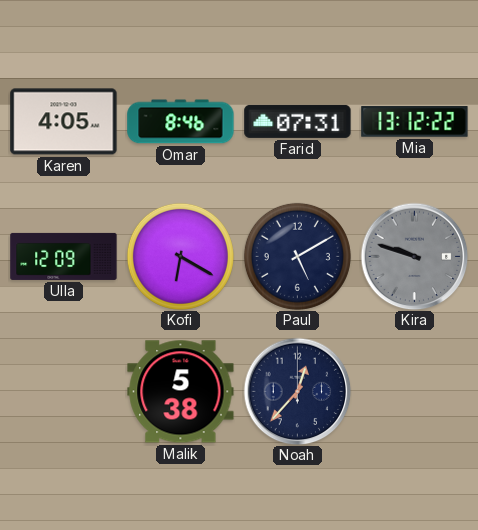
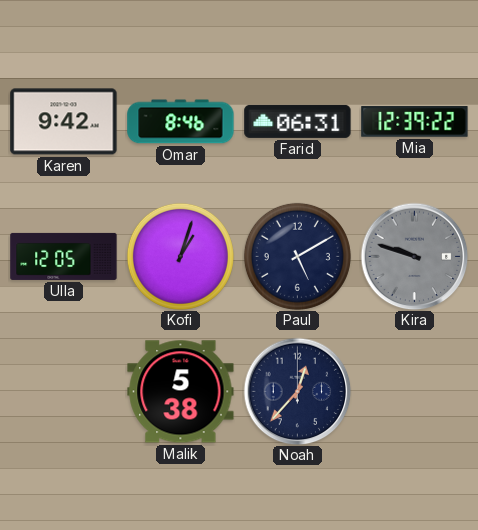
Karen: 4:05 -> 9:42 (64, 122)
Farid: 07:31 -> 06:31 (298, 121)
Mia: 13:12 -> 12:39 (415, 122)
Ulla: 12:09 -> 12:05 (64, 256)
Kofi: 6:20 -> 1:03 (180, 256)
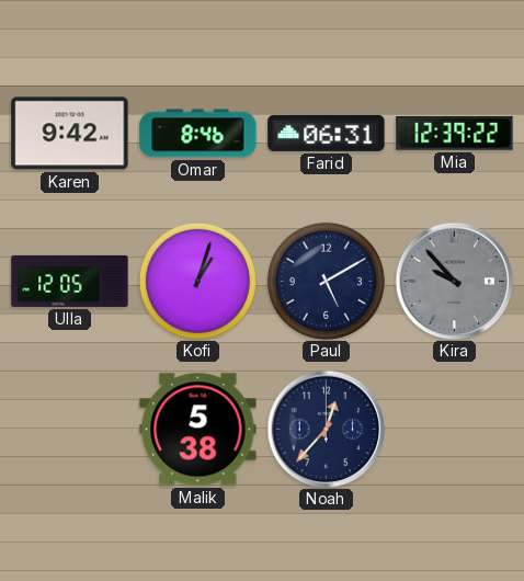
Kira: 9:48 -> 9:53 (454, 281)
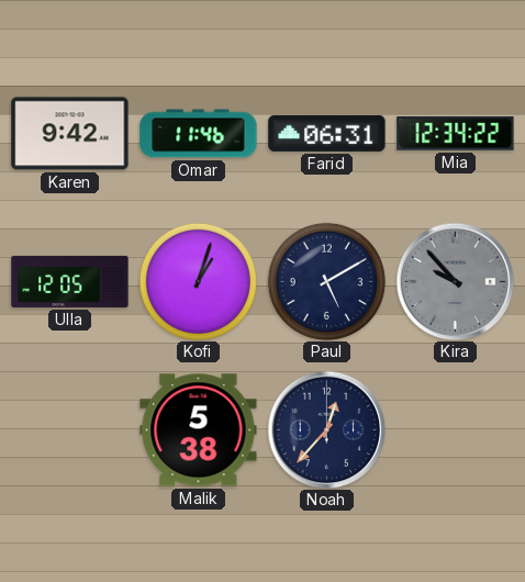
Omar: 8:46 -> 11:46 (199, 134)
Mia: 12:39 -> 12:34 (456, 134)
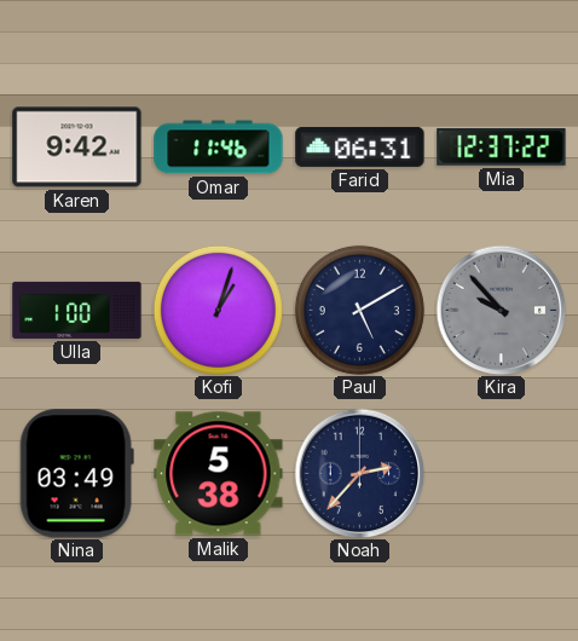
Mia: 12:34 -> 12:37 (502, 148)
Ulla: 12:05 -> 1:00 (77, 310)
Nina: none -> 03:49 (76, 474)
Noah: 12:37 -> 2:37 (359, 473)
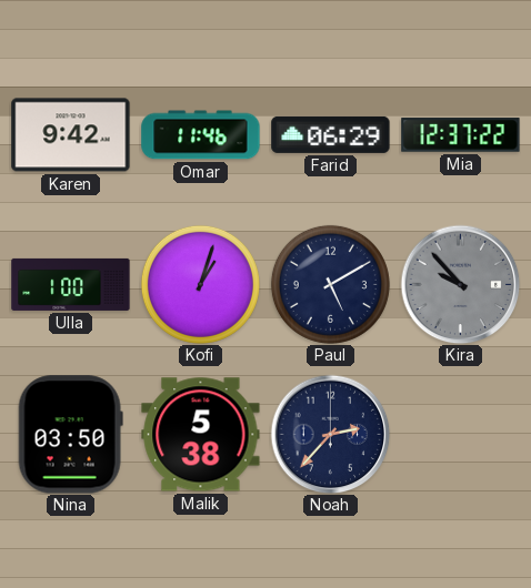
Farid: 06:31 -> 06:29 (331, 134)
Nina: 03:49 -> 03:50 (70, 435)
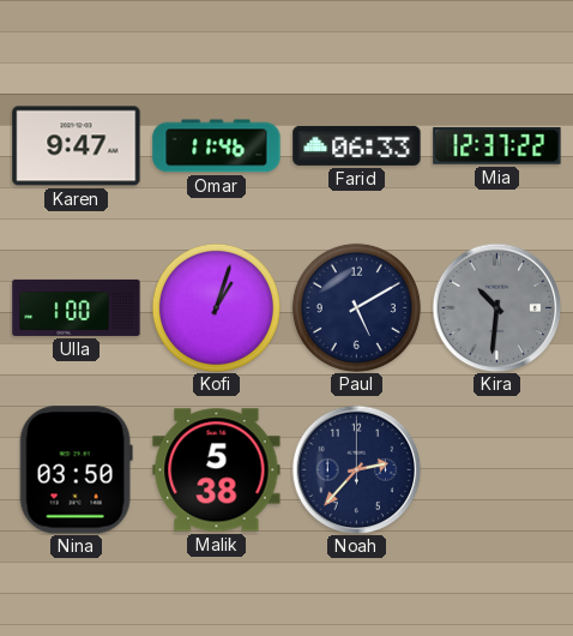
Karen: 9:42 -> 9:47 (77, 146)
Farid: 06:29 -> 06:33 (357, 145)
Kira: 9:53 -> 10:31 (496, 307)
